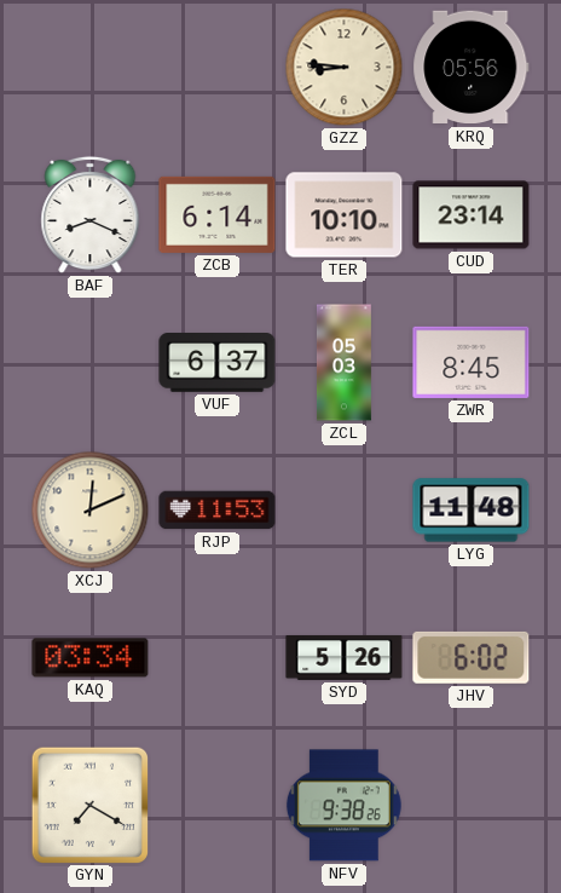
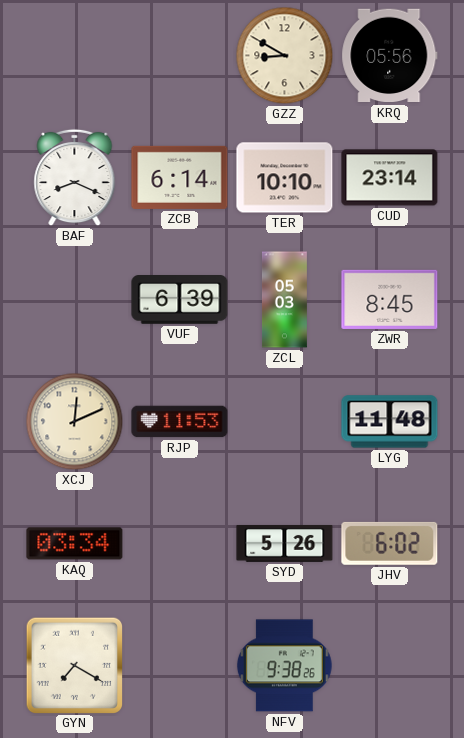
GZZ: 8:46 -> 8:50 (285, 56)
VUF: 6:37 -> 6:39 (180, 300)
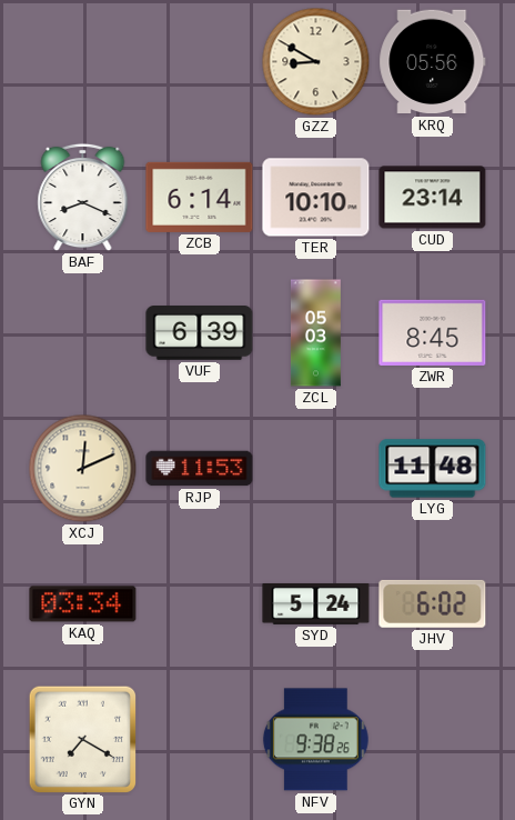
SYD: 5:26 -> 5:24 (316, 604)
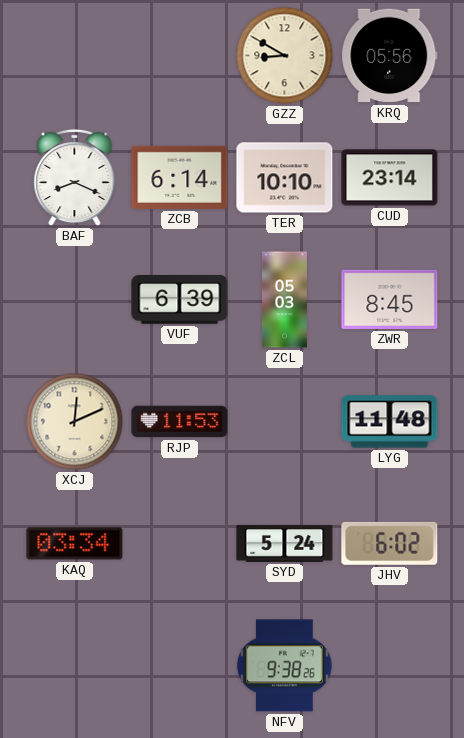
GYN: 7:20 -> none (82, 739)
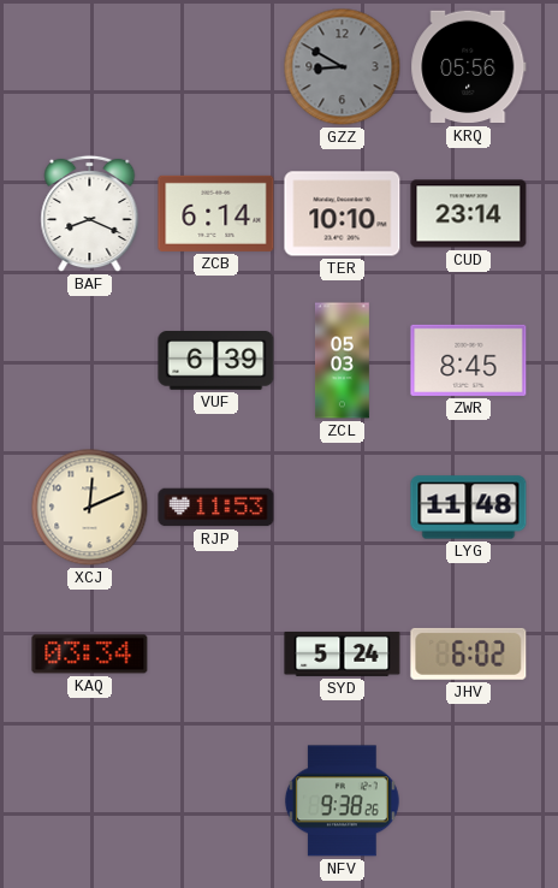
GZZ dial: cream -> grey (343, 67)
